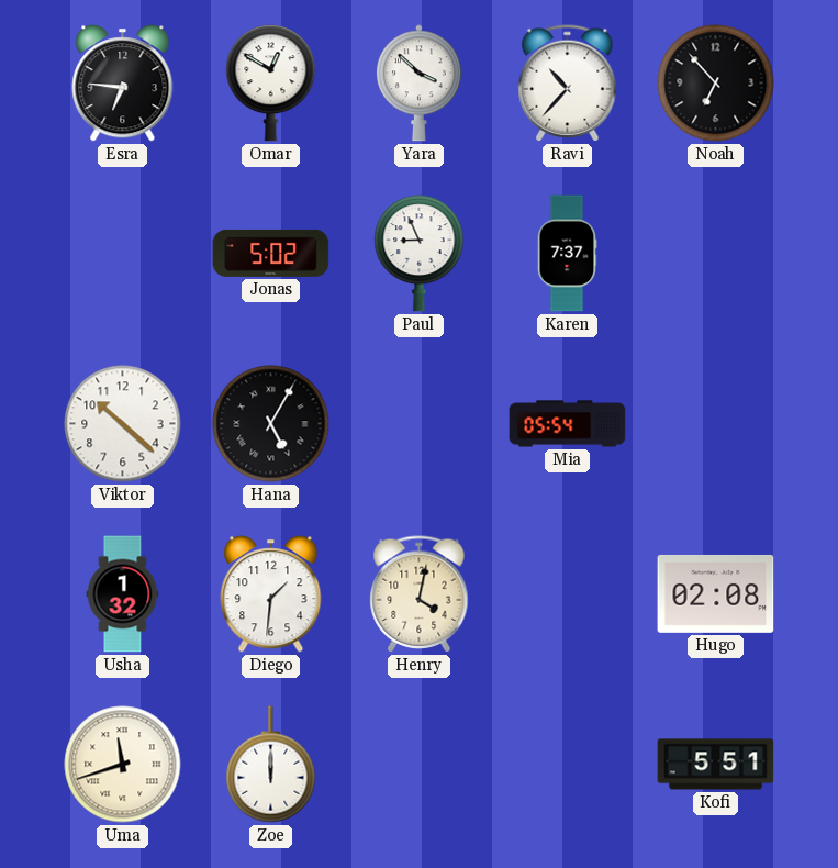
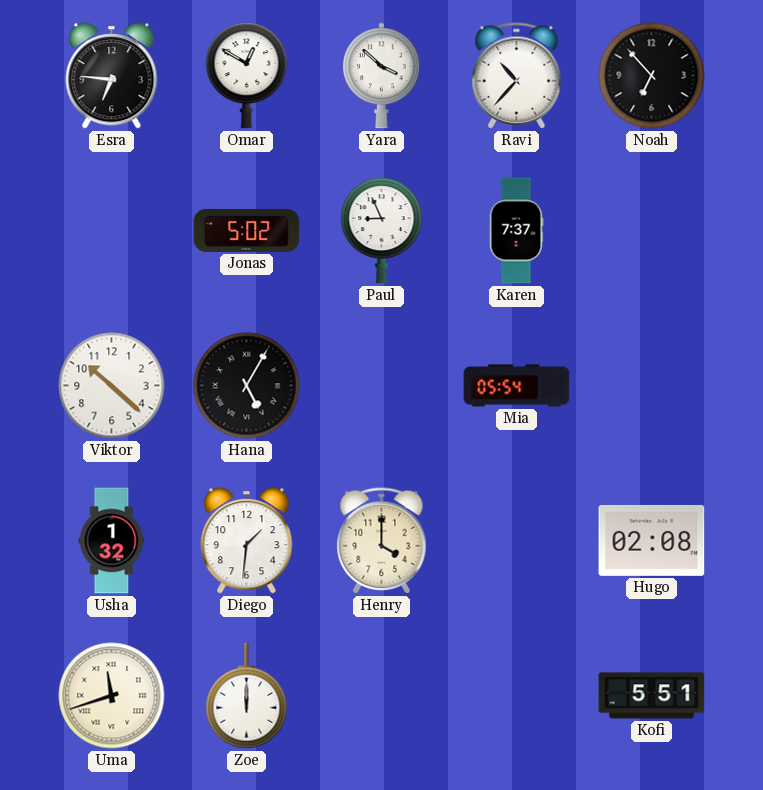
Henry: 4:02 -> 4:00 (382, 541)
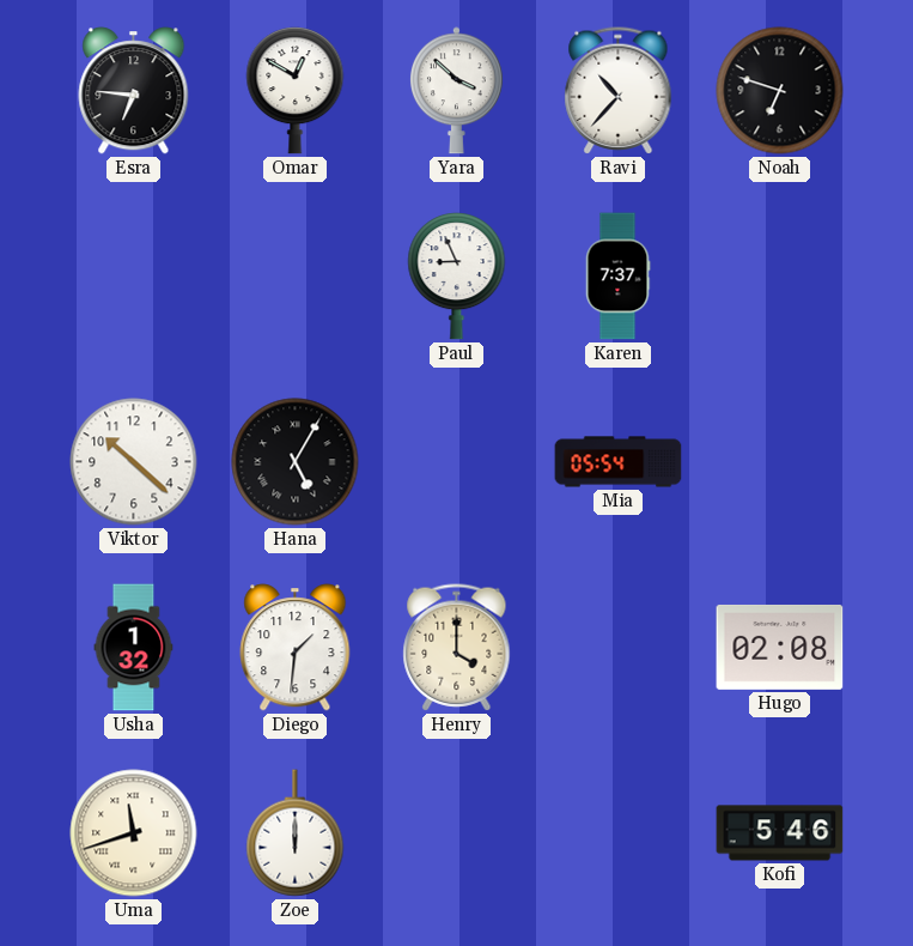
Noah: 6:53 -> 6:48 (780, 91)
Jonas: 5:02 -> none (247, 230)
Kofi: 5:51 -> 5:46 (780, 833)
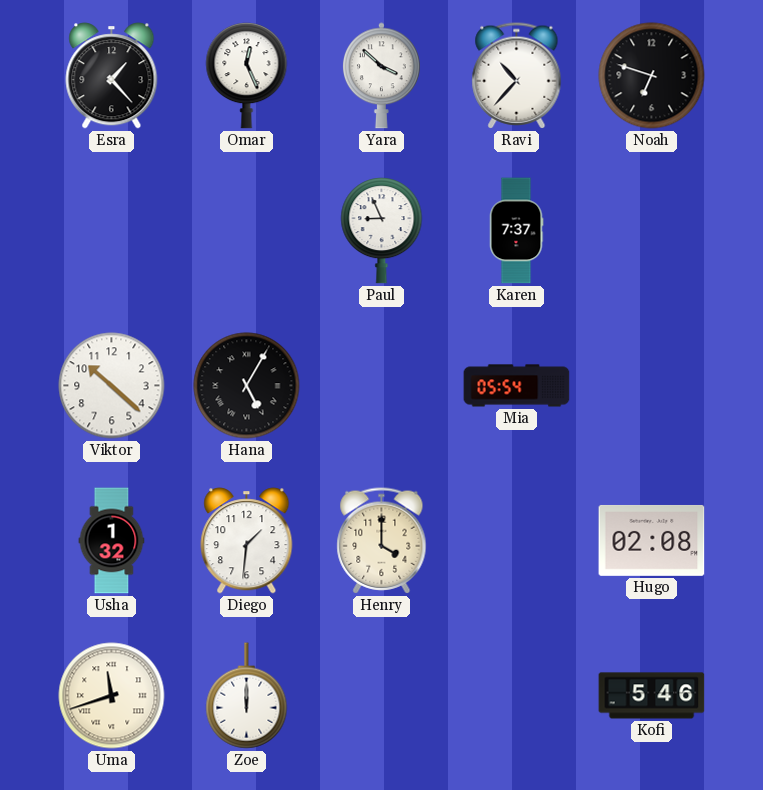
Esra: 6:46 -> 1:23 (112, 76)
Omar: 12:50 -> 12:26 (247, 76)
